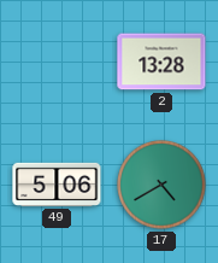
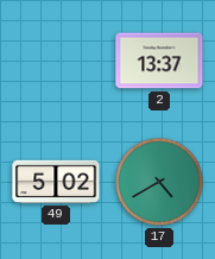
2: 13:28 -> 13:37 (159, 61)
49: 5:06 -> 5:02 (56, 182)
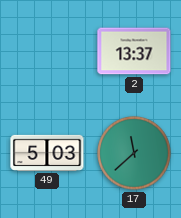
49: 5:02 -> 5:03 (47, 153)
17: 4:40 -> 11:38 (134, 153)
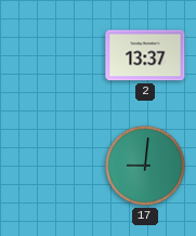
49: 5:03 -> none (47, 153)
17: 11:38 -> 9:01 (145, 166)
